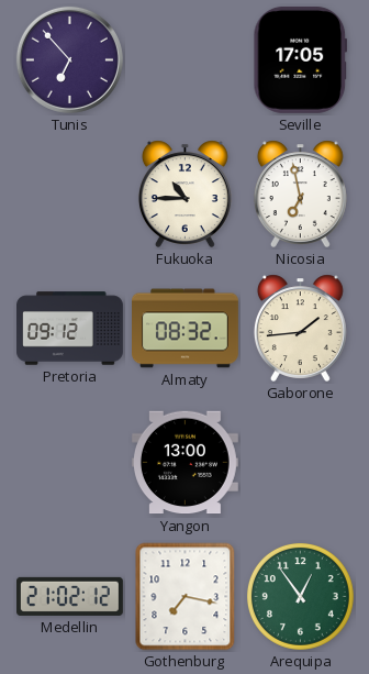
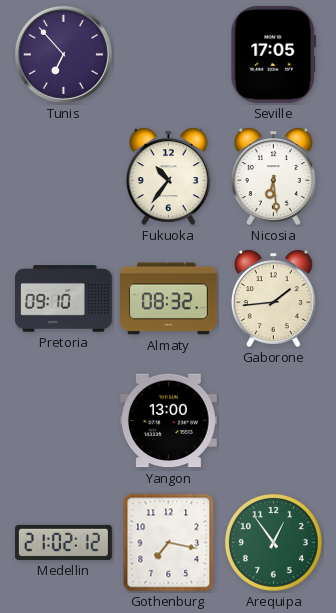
Fukuoka: 10:45 -> 10:36 (168, 176)
Nicosia: 6:58 -> 6:29 (273, 176)
Pretoria: 09:12 -> 09:10 (64, 299)
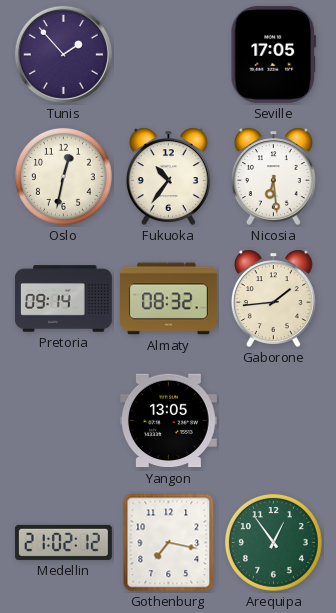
Tunis: 6:53 -> 1:53 (63, 54)
Oslo: none -> 12:32 (63, 176)
Pretoria: 09:10 -> 09:14 (64, 299)
Yangon: 13:00 -> 13:05 (168, 421)
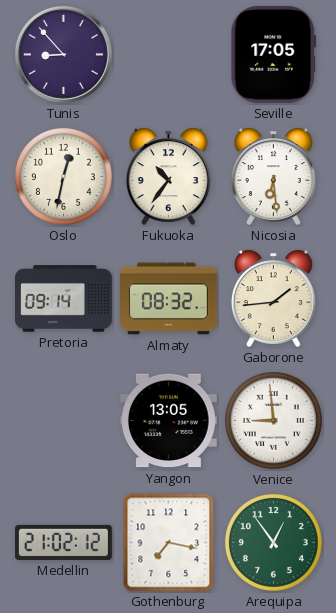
Tunis: 1:53 -> 8:53 (63, 54)
Venice: none -> 8:59 (273, 420)
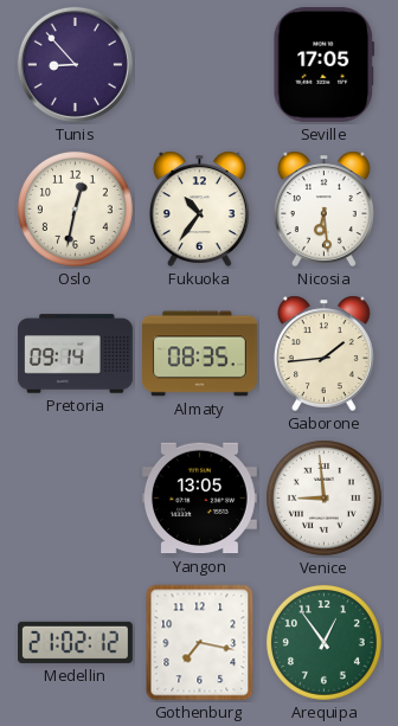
Almaty: 08:32 -> 08:35 (200, 354)
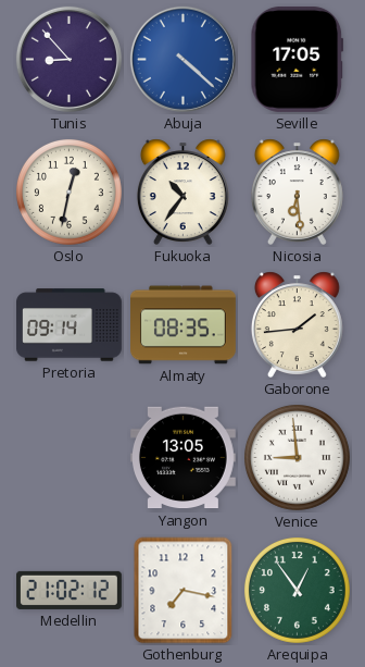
Abuja: none -> 4:22 (182, 59)
